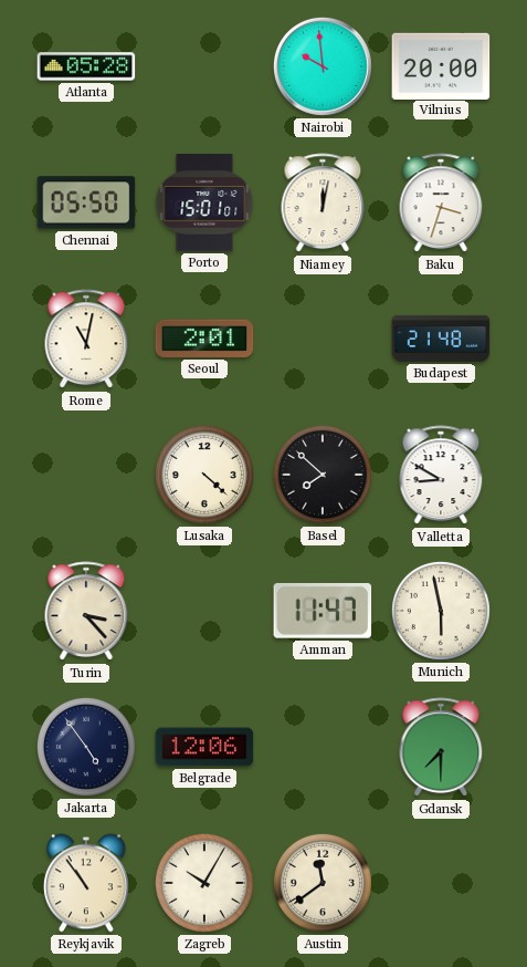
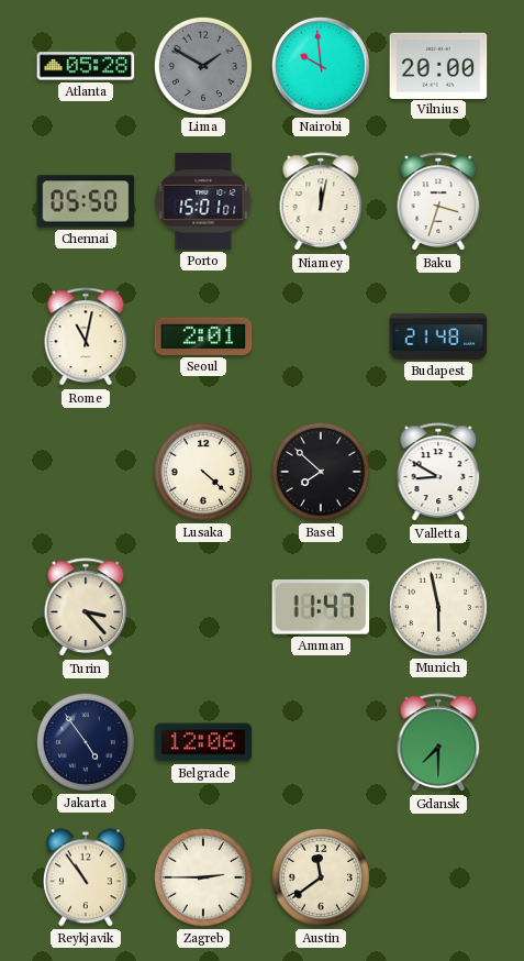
Lima: none -> 1:50 (203, 66)
Zagreb: 10:05 -> 2:45 (203, 877)
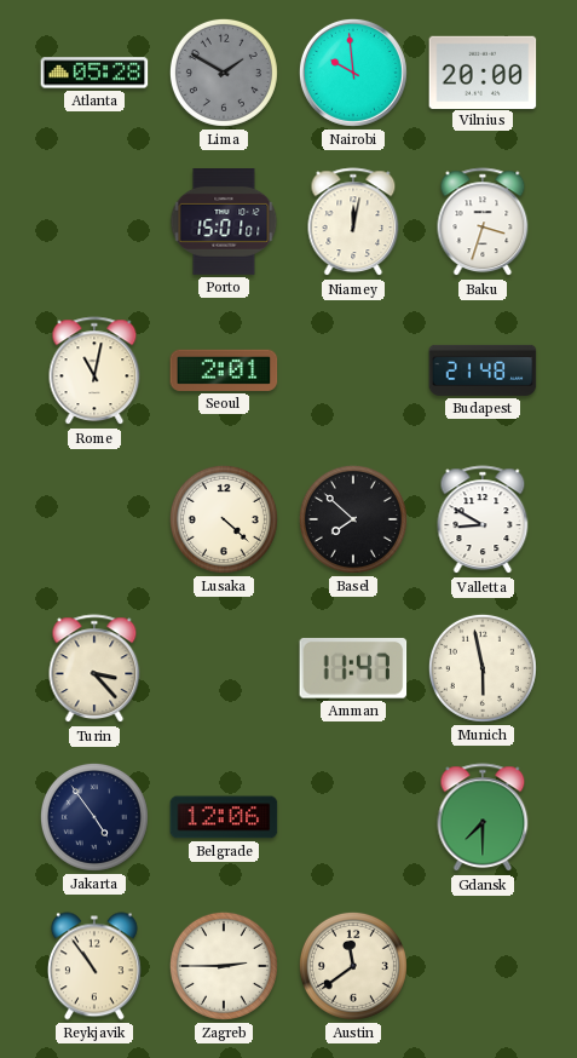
Chennai: 05:50 -> none (86, 201)
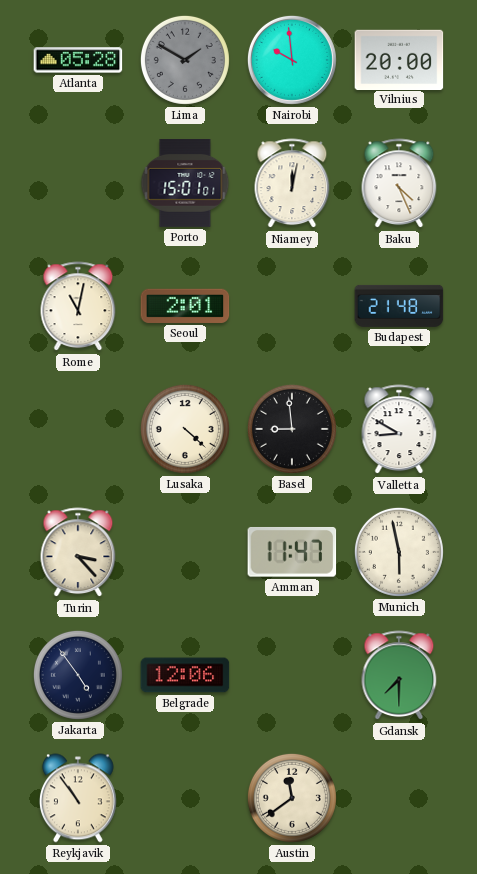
Baku: 3:33 -> 4:26 (399, 184)
Basel: 7:52 -> 8:59 (292, 429)
Zagreb: 2:45 -> none (224, 966)
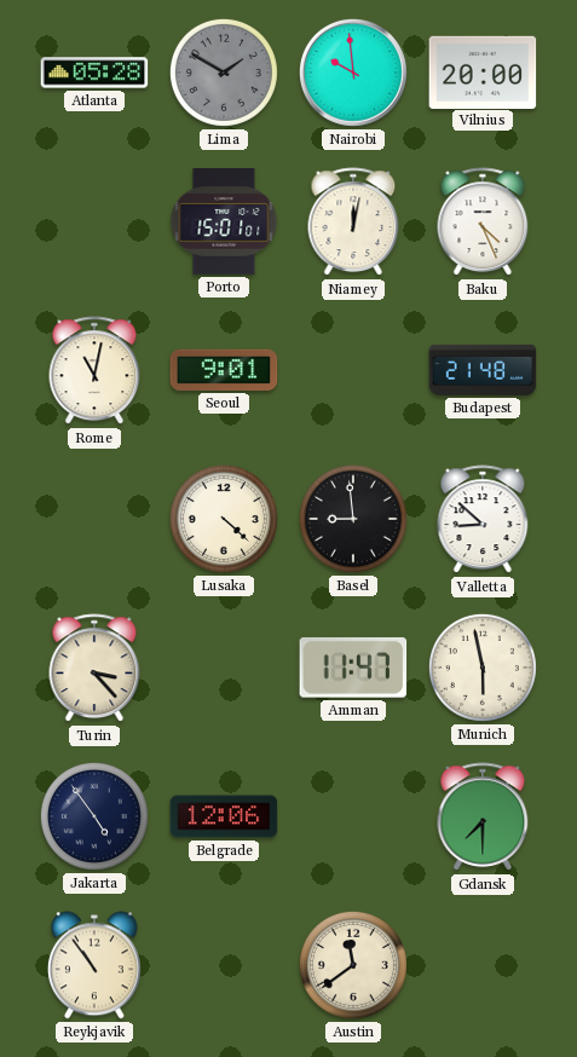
Seoul: 2:01 -> 9:01 (224, 370)
Valletta: 8:50 -> 8:52 (483, 520)
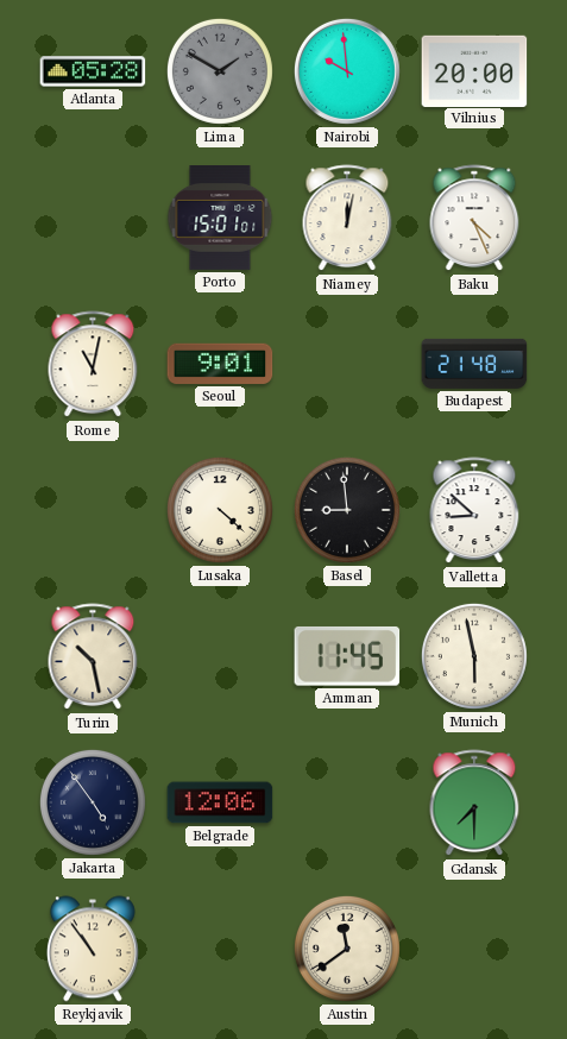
Turin: 3:23 -> 10:28 (93, 657)
Amman: 11:47 -> 11:45 (347, 656)
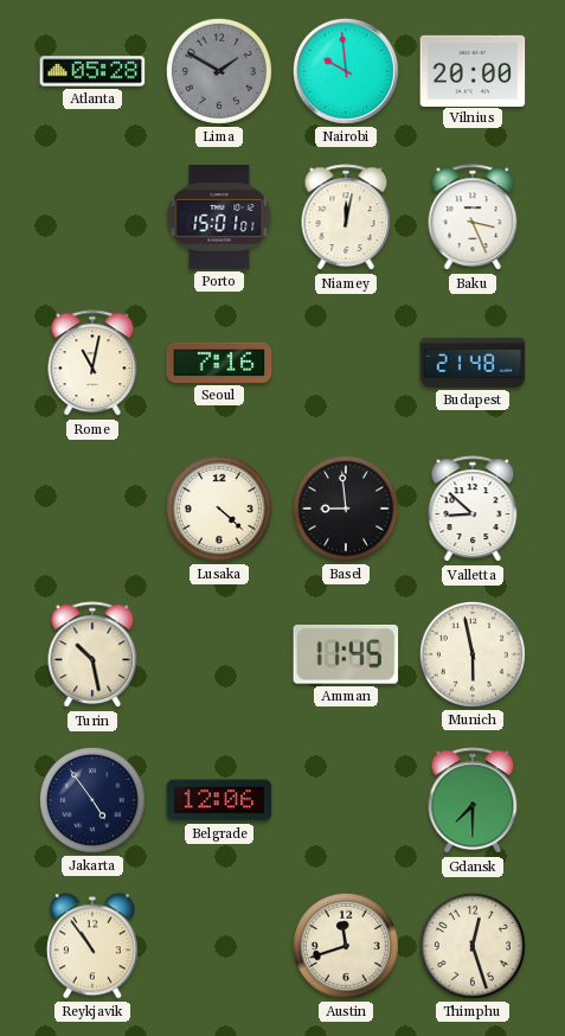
Baku: 4:26 -> 3:26 (473, 218)
Seoul: 9:01 -> 7:16 (219, 363)
Austin: 11:39 -> 11:42 (346, 946)
Thimphu: none -> 12:27 (473, 946)
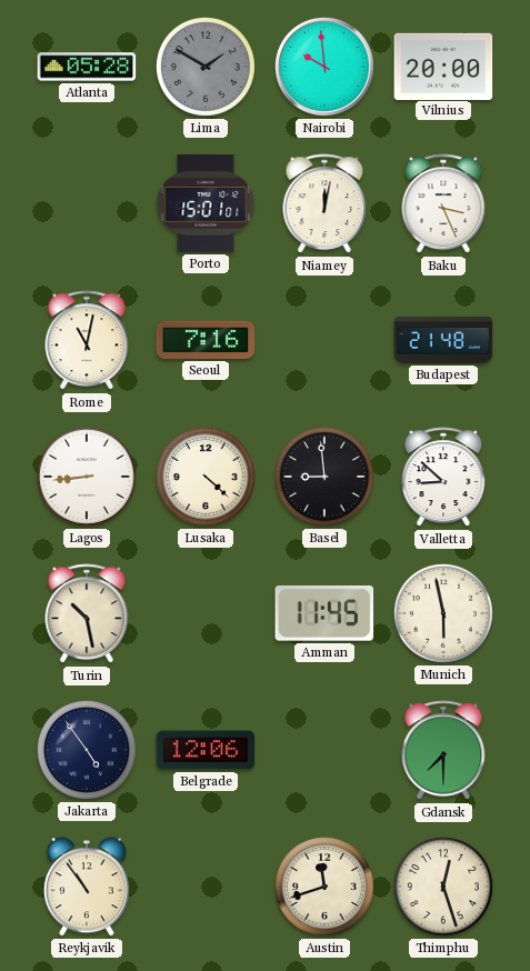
Lagos: none -> 8:44 (87, 477)
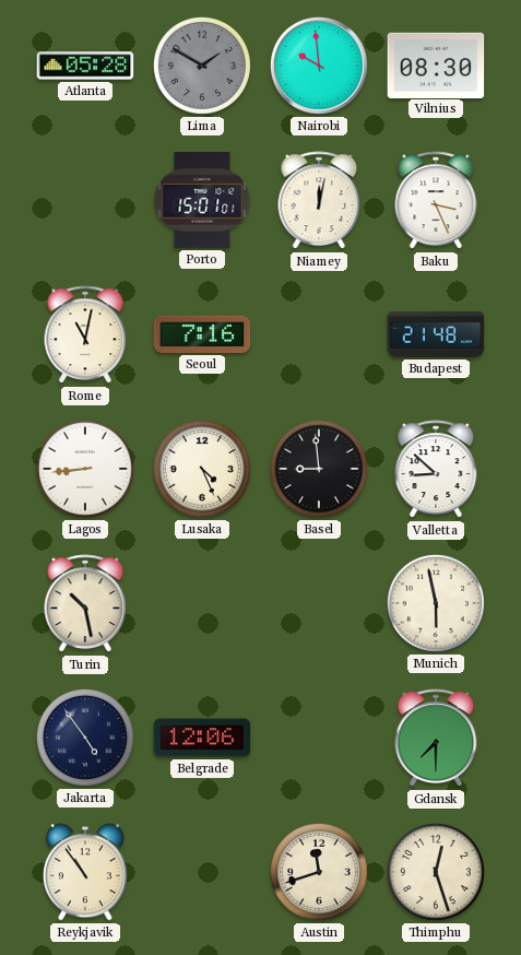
Vilnius: 20:00 -> 08:30 (436, 64)
Lusaka: 4:22 -> 4:26 (202, 469)
Amman: 11:45 -> none (324, 613)
